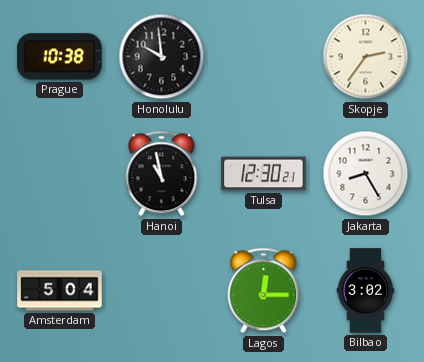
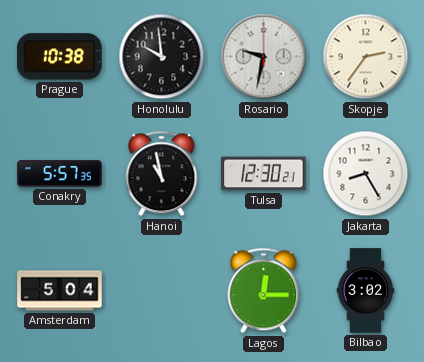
Rosario: none -> 9:32 (264, 57)
Conakry: none -> 5:57 (60, 174)
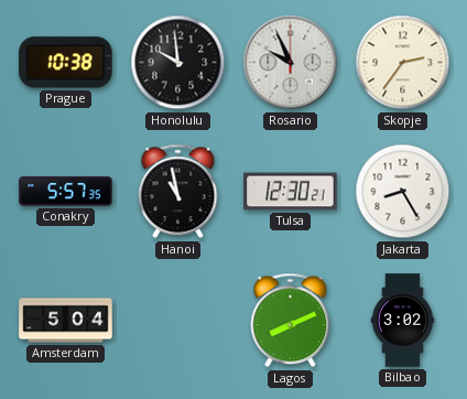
Rosario: 9:32 -> 9:56 (291, 63)
Lagos: 12:15 -> 8:11 (291, 321)
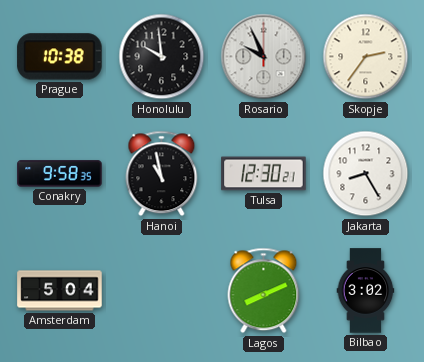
Conakry: 5:57 -> 9:58 (60, 174)
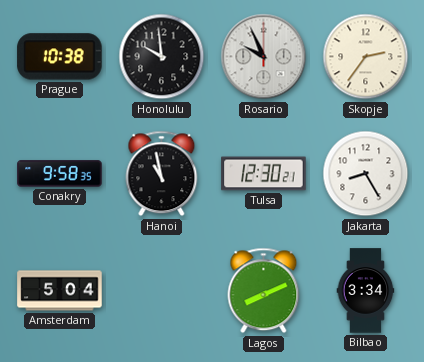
Bilbao: 3:02 -> 3:34 (366, 291)
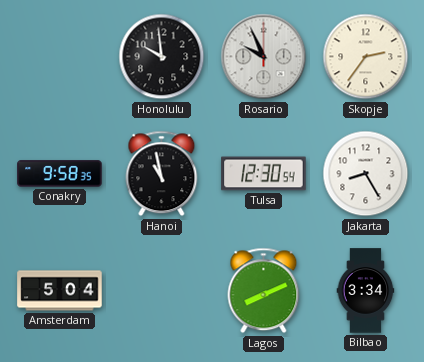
Prague: 10:38 -> none (60, 57)
Tulsa: 12:30:21 -> 12:30:54 (264, 174)
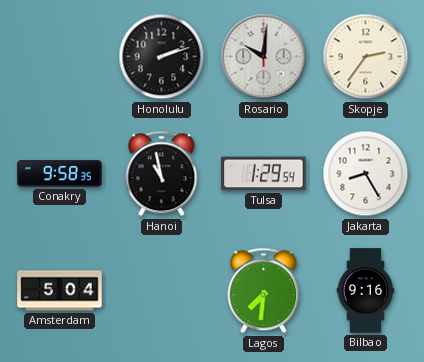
Honolulu: 9:59 -> 2:12 (162, 57)
Rosario: 9:56 -> 10:01 (264, 57)
Tulsa: 12:30 -> 1:29 (264, 174)
Lagos: 8:11 -> 7:31 (264, 291)
Bilbao: 3:34 -> 9:16 (366, 291)
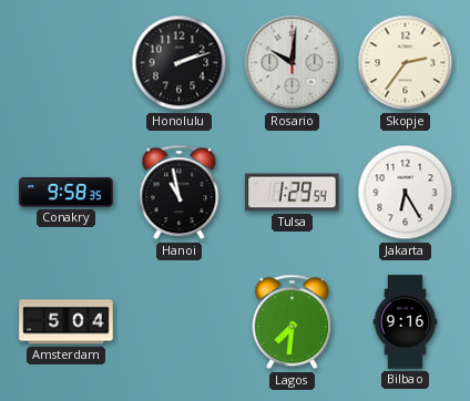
Jakarta: 8:25 -> 6:25 (406, 193)
